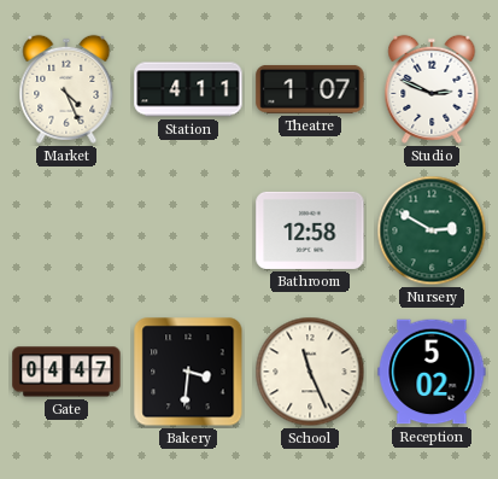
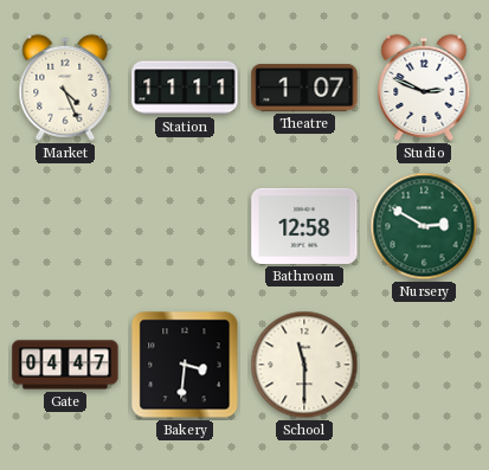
Station: 4:11 -> 11:11 (185, 88)
School: 11:26 -> 11:30 (304, 365)
Reception: 5:02 -> none (432, 372)
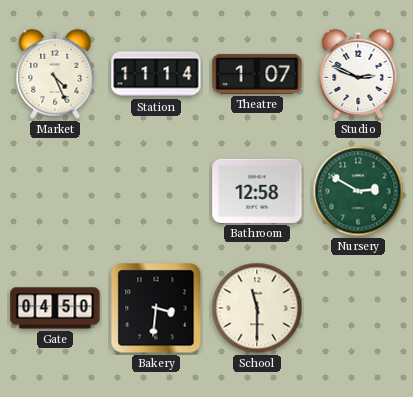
Station: 11:11 -> 11:14 (156, 74)
Gate: 04:47 -> 04:50 (55, 308)
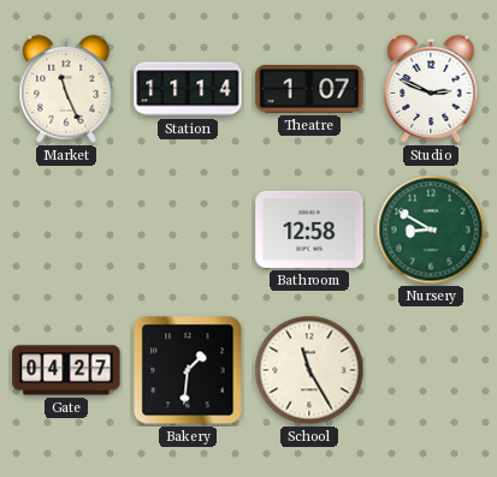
Market: 4:26 -> 11:26 (66, 89)
Nursery: 2:50 -> 8:50 (431, 229)
Gate: 04:50 -> 04:27 (66, 370)
Bakery: 3:31 -> 1:31 (188, 370)
School: 11:30 -> 11:25 (309, 370)
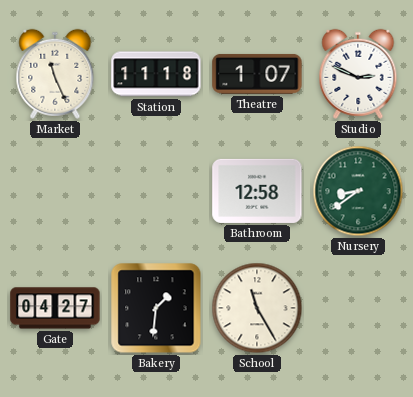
Station: 11:14 -> 11:18 (156, 74)
Nursery: 8:50 -> 8:39 (358, 191)
